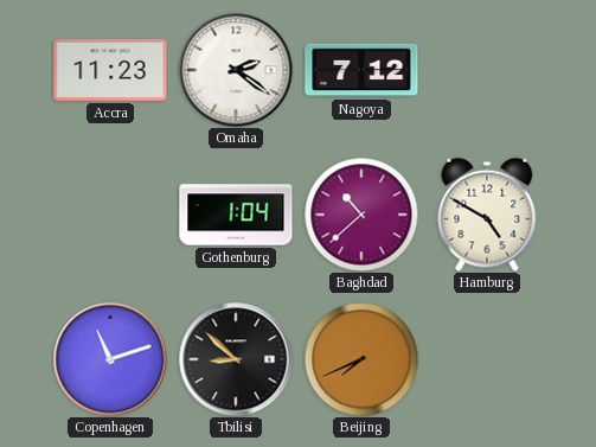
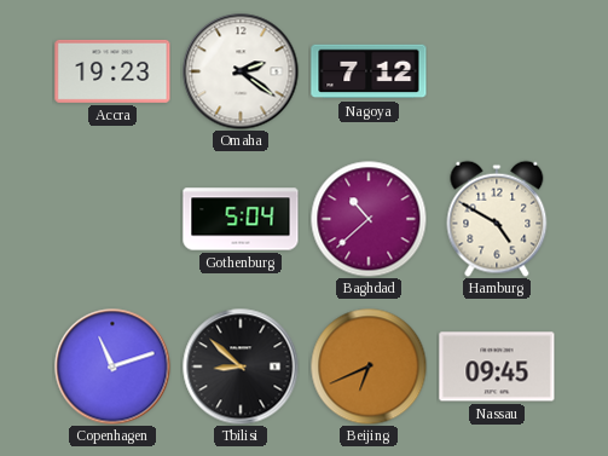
Accra: 11:23 -> 19:23 (112, 71)
Gothenburg: 1:04 -> 5:04 (241, 219)
Beijing: 7:41 -> 6:41 (369, 366)
Nassau: none -> 09:45 (497, 366)
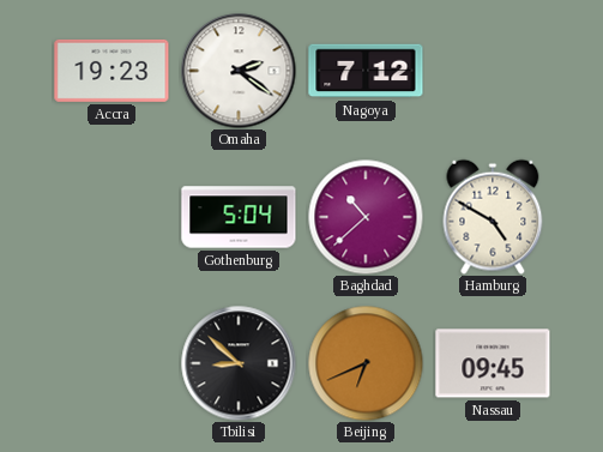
Copenhagen: 11:12 -> none (112, 366)
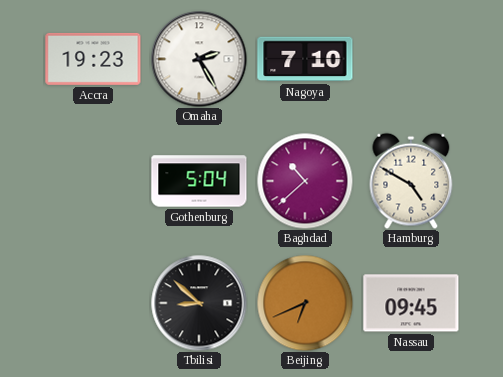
Omaha: 2:21 -> 2:25 (199, 59)
Nagoya: 7:12 -> 7:10 (305, 59)
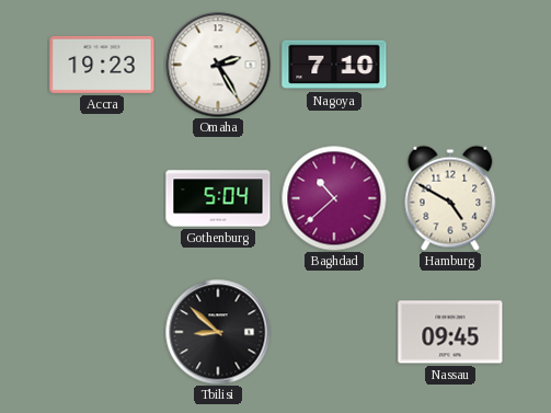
Beijing: 6:41 -> none (305, 303)
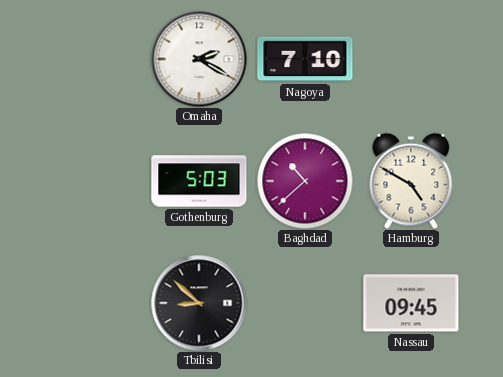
Accra: 19:23 -> none (102, 65)
Omaha: 2:25 -> 2:20 (199, 59)
Gothenburg: 5:04 -> 5:03 (199, 181)
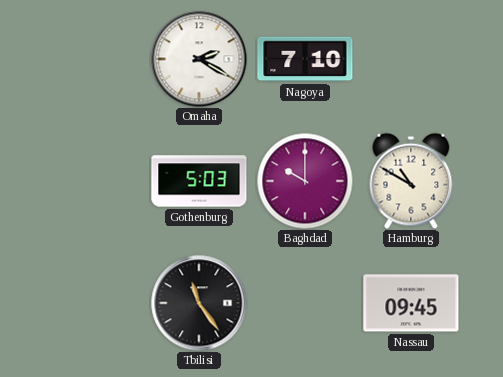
Baghdad: 10:38 -> 10:00 (305, 181)
Hamburg: 4:50 -> 10:50 (411, 181)
Tbilisi: 8:52 -> 11:24 (199, 303)
